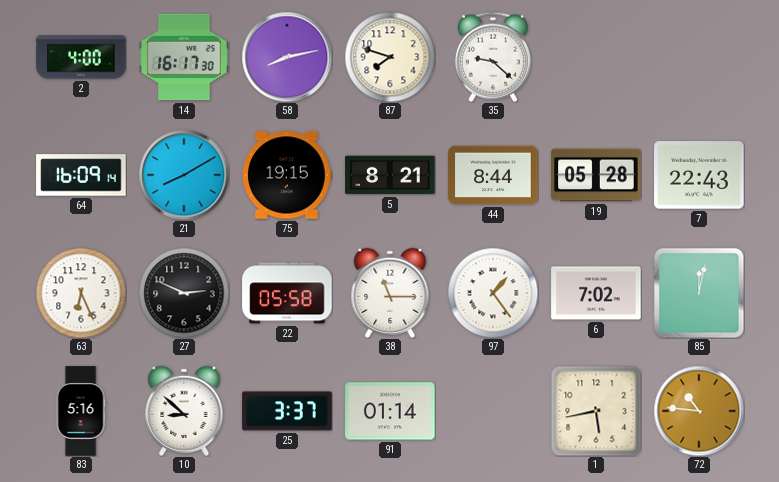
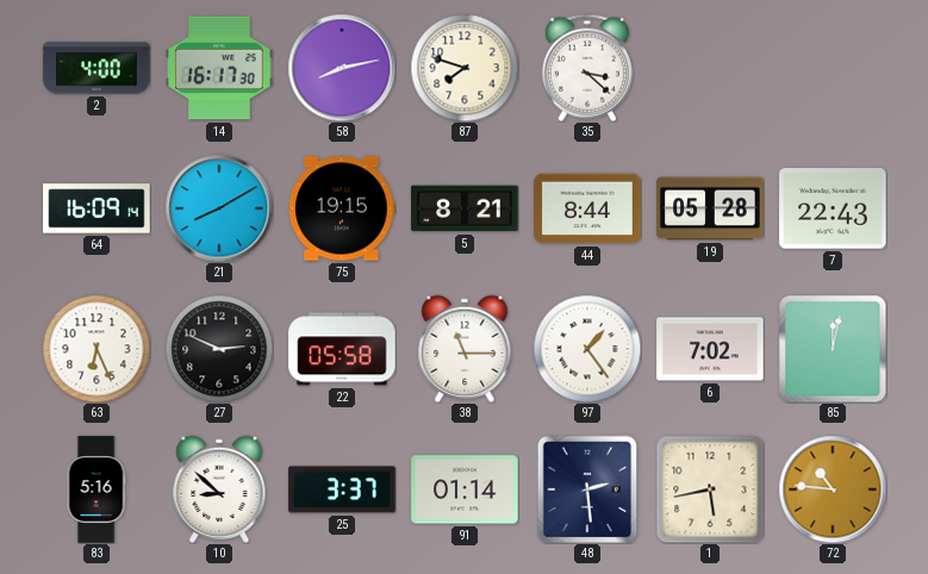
35: 9:22 -> 3:22 (587, 68)
48: none -> 2:29 (587, 489)
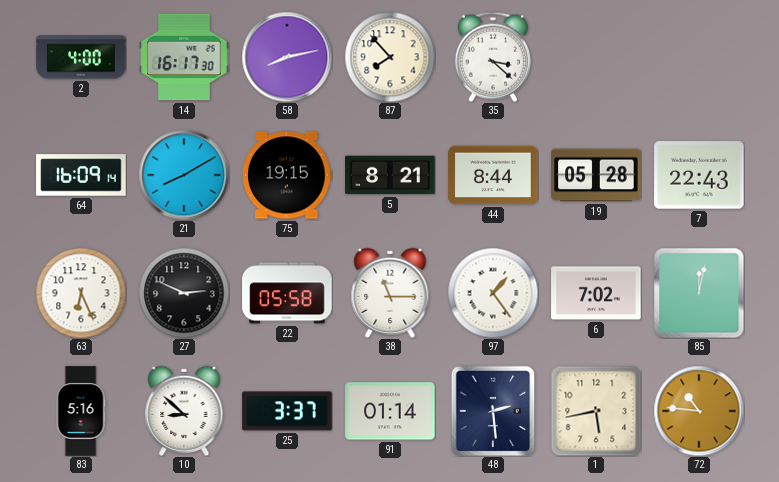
87: 7:48 -> 7:53 (390, 57)
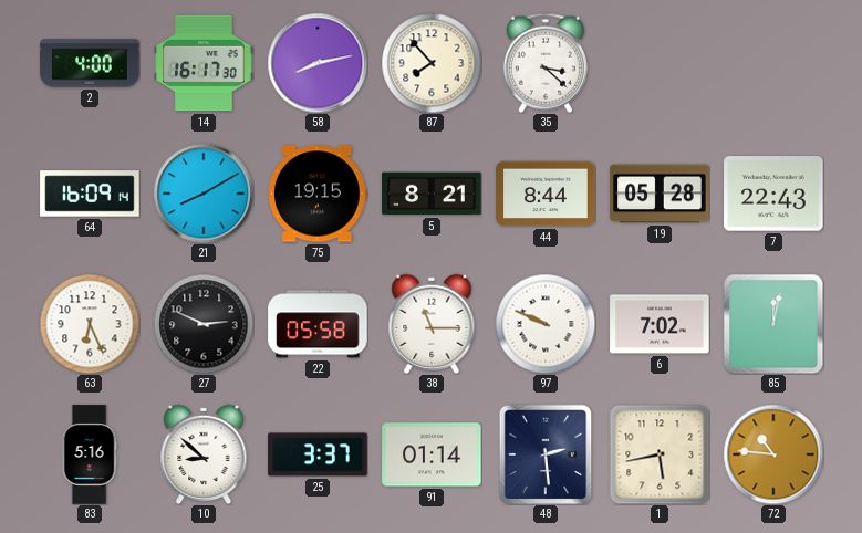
97: 1:24 -> 9:49 (546, 324)
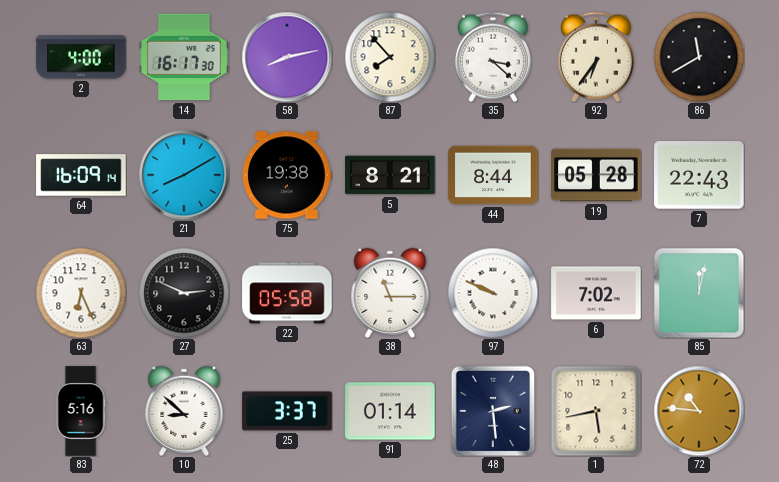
92: none -> 6:36 (596, 57)
86: none -> 11:40 (699, 57)
75: 19:15 -> 19:38 (287, 175)
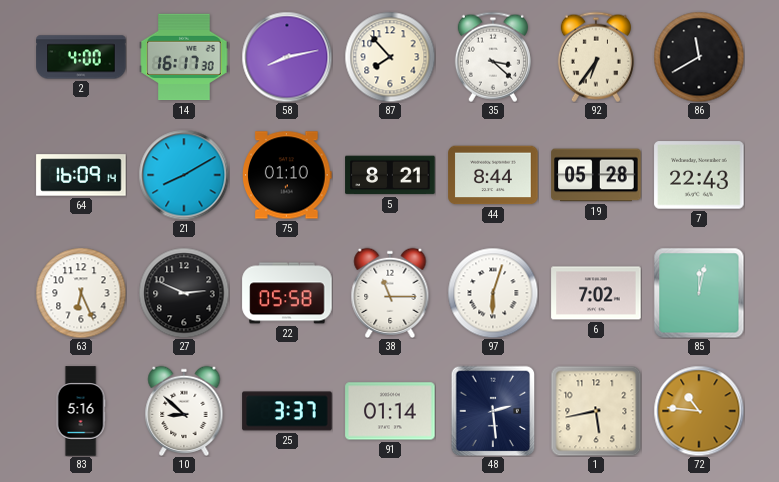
75: 19:38 -> 01:10 (287, 175)
97: 9:49 -> 6:03 (493, 293)
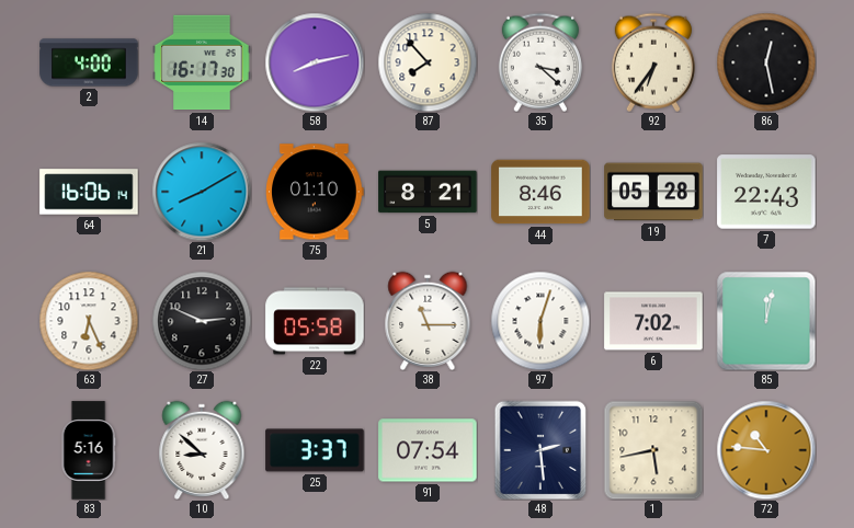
86: 11:40 -> 12:28 (766, 62)
64: 16:09 -> 16:06 (89, 192)
44: 8:44 -> 8:46 (540, 192)
91: 01:14 -> 07:54 (428, 450)
